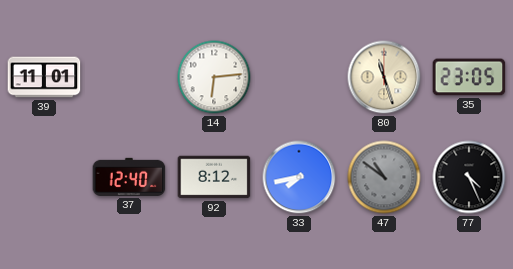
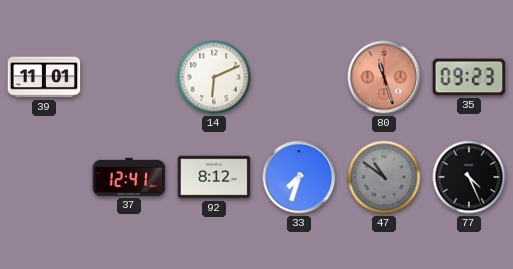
14: 6:14 -> 6:11 (214, 77)
80 dial: cream -> salmon (384, 77)
35: 23:05 -> 09:23 (469, 77)
37: 12:40 -> 12:41 (129, 177)
33: 7:43 -> 7:33 (299, 177)
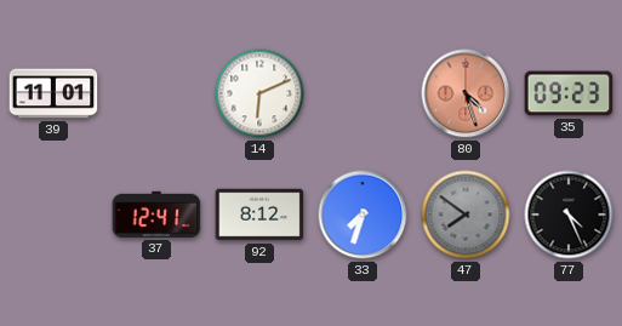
80: 11:27 -> 4:27 (466, 93)
47: 10:51 -> 7:51 (466, 215)
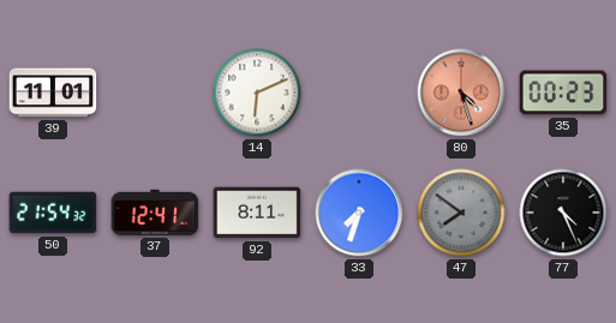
35: 09:23 -> 00:23 (563, 92)
50: none -> 21:54 (53, 213)
92: 8:12 -> 8:11 (257, 213)
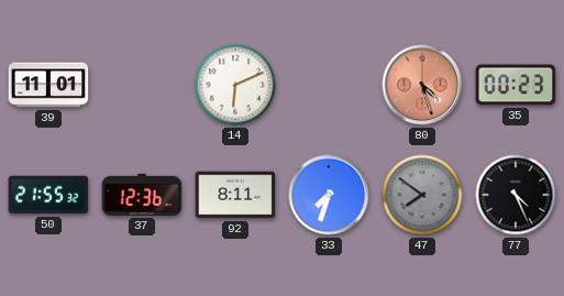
50: 21:54 -> 21:55 (48, 195)
37: 12:41 -> 12:36 (142, 195)
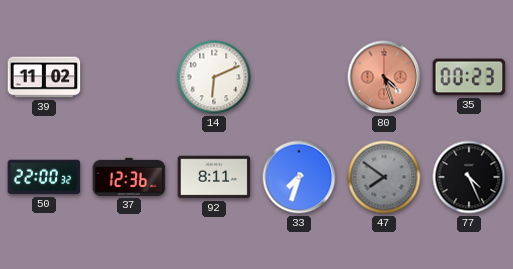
39: 11:01 -> 11:02 (44, 77)
50: 21:55 -> 22:00 (44, 177)
